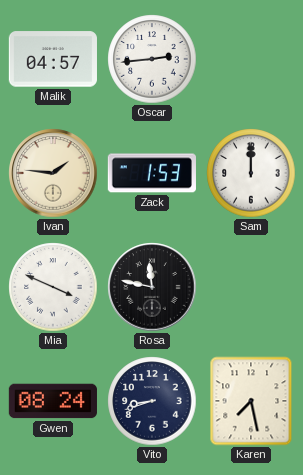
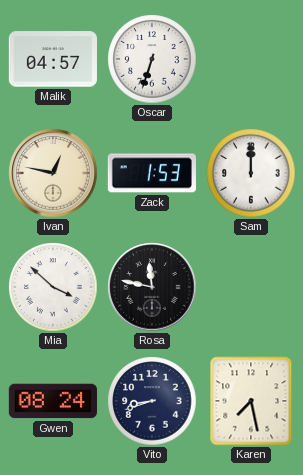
Oscar: 2:44 -> 6:33 (152, 59)
Ivan: 1:46 -> 12:47 (53, 173)
Mia: 3:49 -> 3:52 (53, 287)
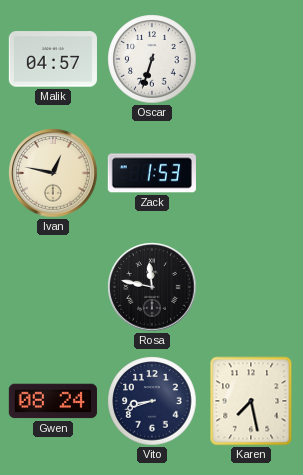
Sam: 12:00 -> none (251, 173)
Mia: 3:52 -> none (53, 287)
